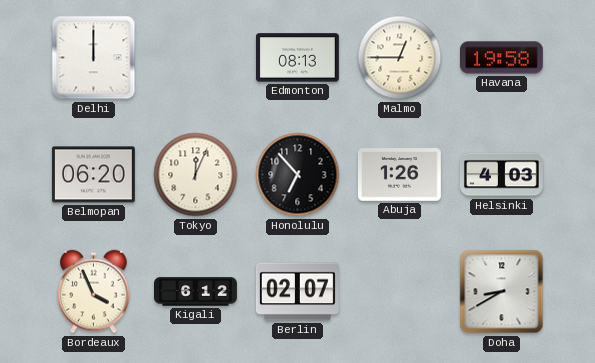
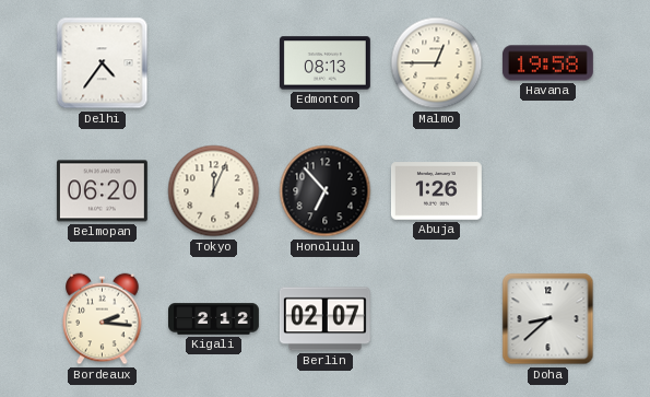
Delhi: 12:00 -> 4:36 (103, 63)
Helsinki: 4:03 -> none (502, 175)
Bordeaux: 3:56 -> 2:16 (103, 319)
Kigali: 6:12 -> 2:12 (214, 319)
Doha: 8:40 -> 8:38 (548, 319)
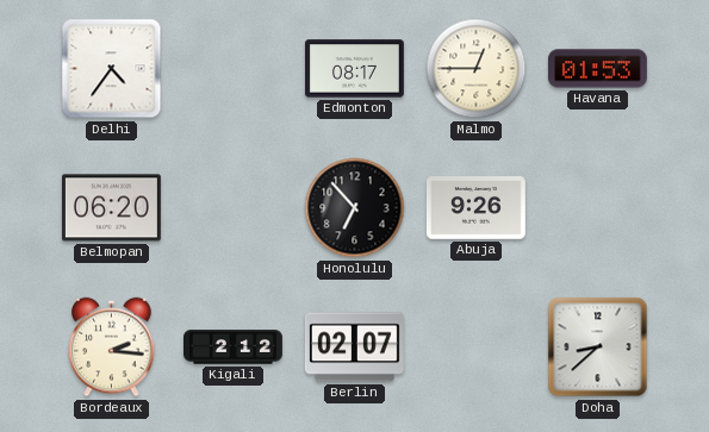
Edmonton: 08:13 -> 08:17 (354, 69)
Havana: 19:58 -> 01:53 (597, 69)
Tokyo: 12:04 -> none (214, 191)
Abuja: 1:26 -> 9:26 (475, 208)
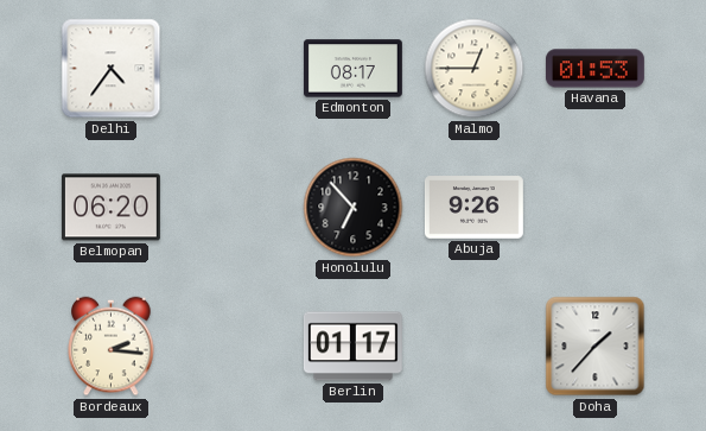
Kigali: 2:12 -> none (234, 348)
Berlin: 02:07 -> 01:17 (352, 347)
Doha: 8:38 -> 1:37 (596, 347)
